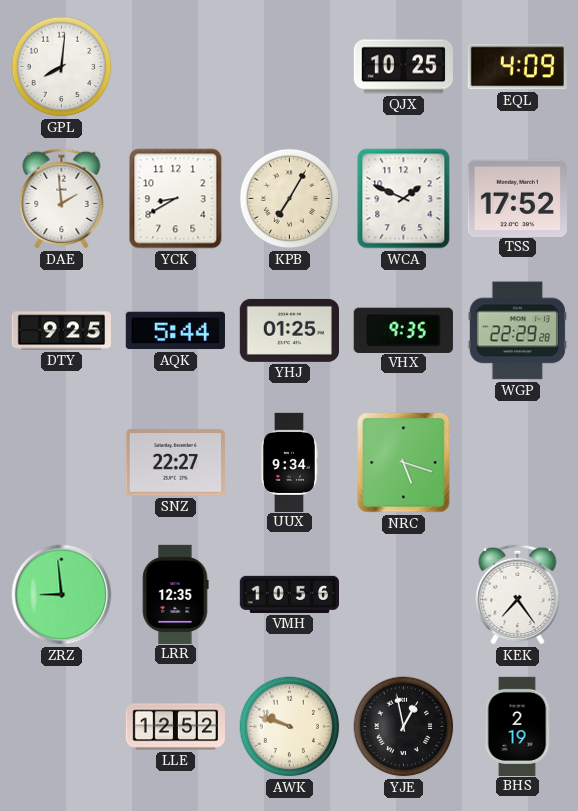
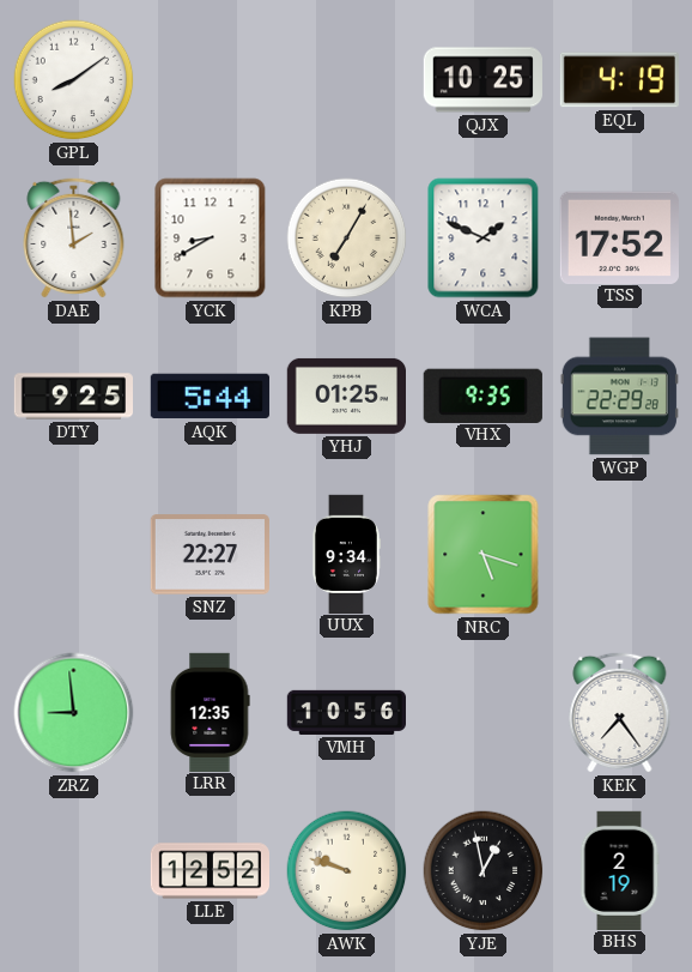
GPL: 8:01 -> 8:09 (74, 80)
EQL: 4:09 -> 4:19 (619, 80)
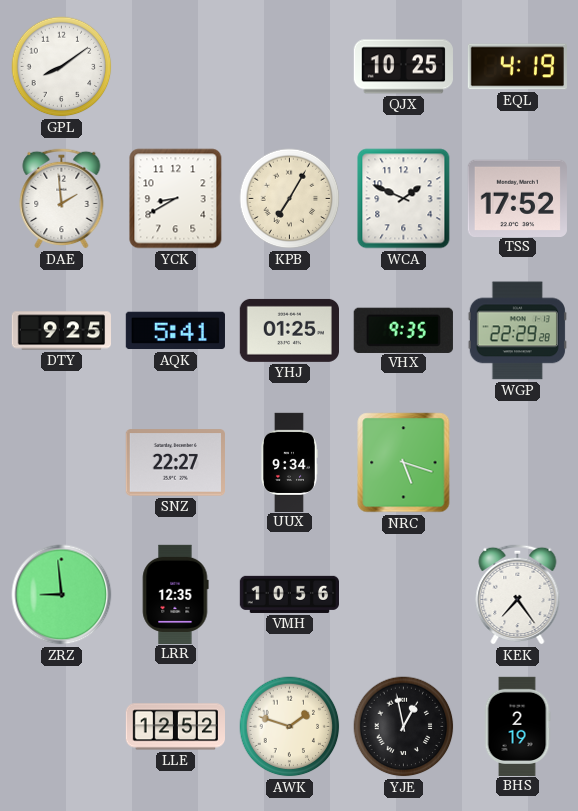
AQK: 5:44 -> 5:41 (175, 331)
AWK: 9:48 -> 1:48 (290, 727)
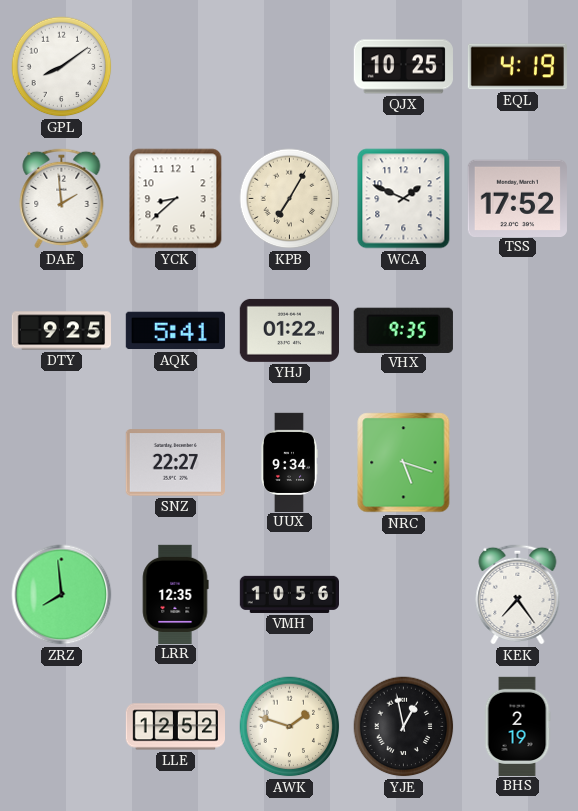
YCK: 8:40 -> 8:38 (176, 199)
YHJ: 01:25 -> 01:22 (289, 330)
WGP: 22:29 -> none (517, 331)
ZRZ: 8:59 -> 7:59 (62, 595)
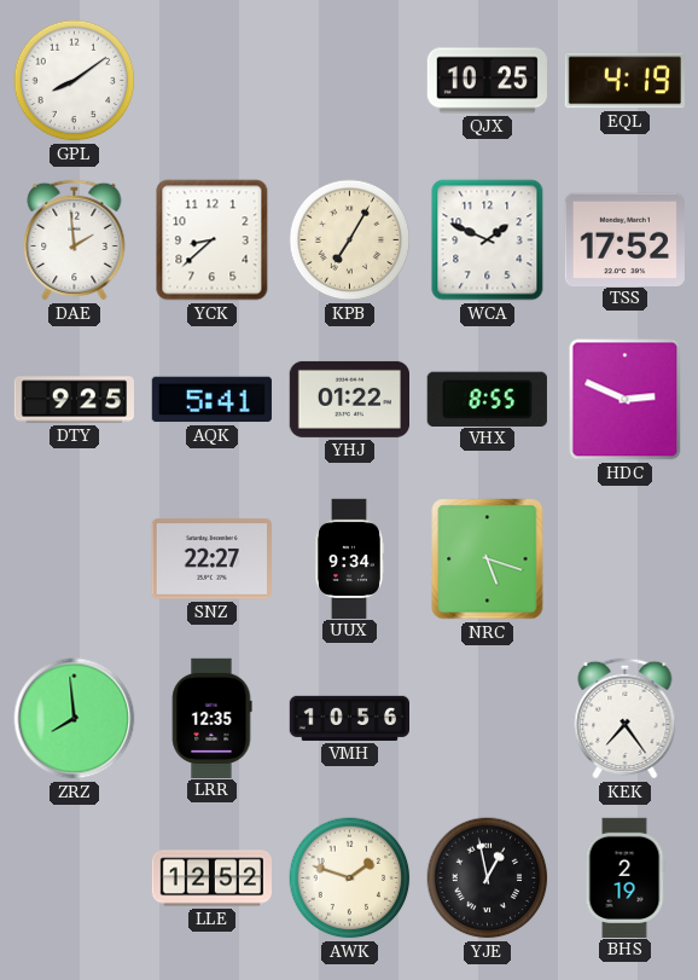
VHX: 9:35 -> 8:55 (487, 399)
HDC: none -> 2:49 (626, 400)
